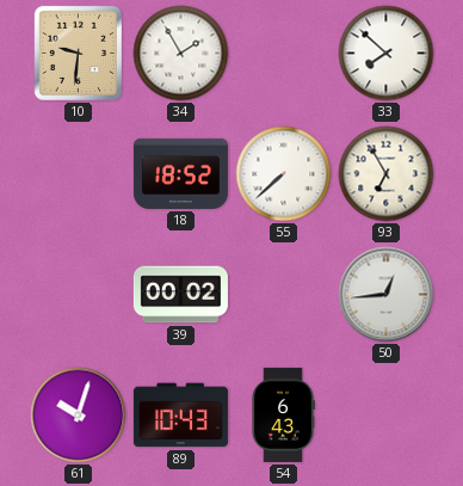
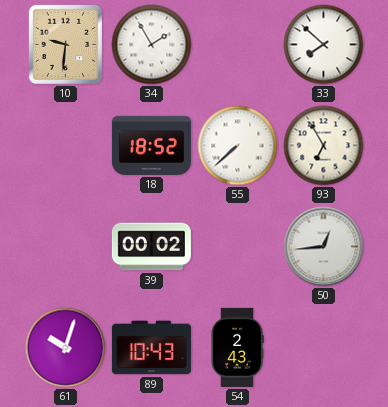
54: 6:43 -> 2:43 (237, 347)
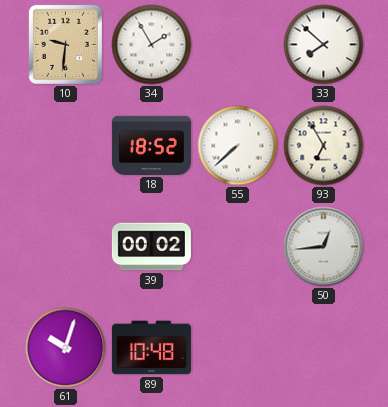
89: 10:43 -> 10:48 (151, 348)
54: 2:43 -> none (237, 347)
